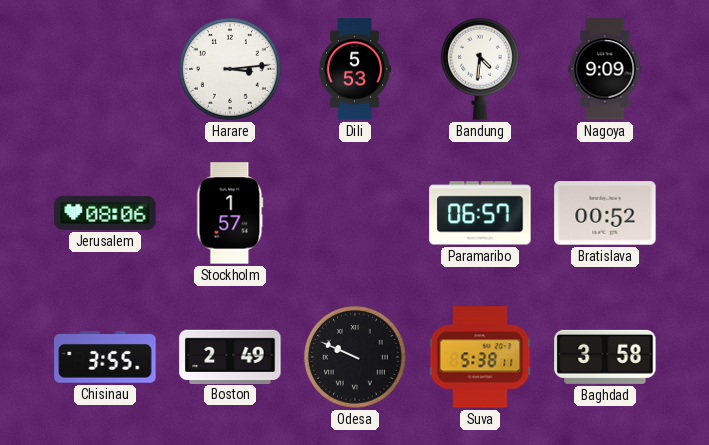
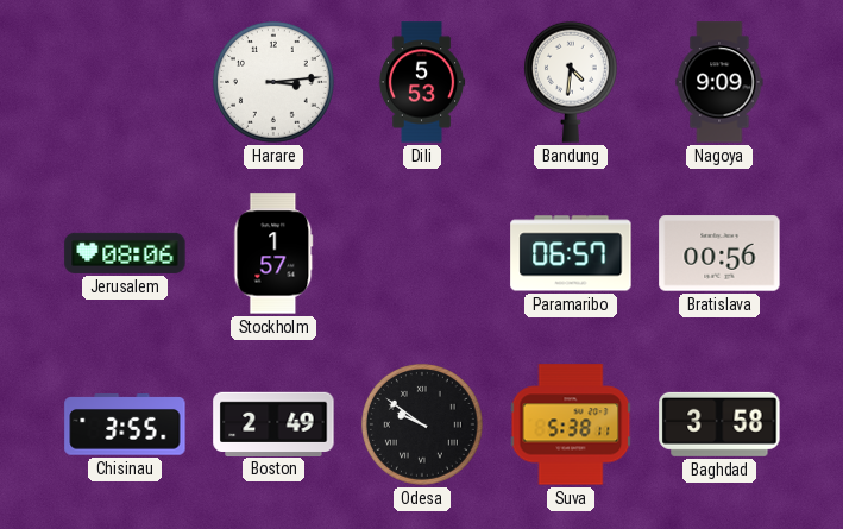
Bratislava: 00:52 -> 00:56 (719, 253)
Odesa: 9:49 -> 9:51 (422, 424)
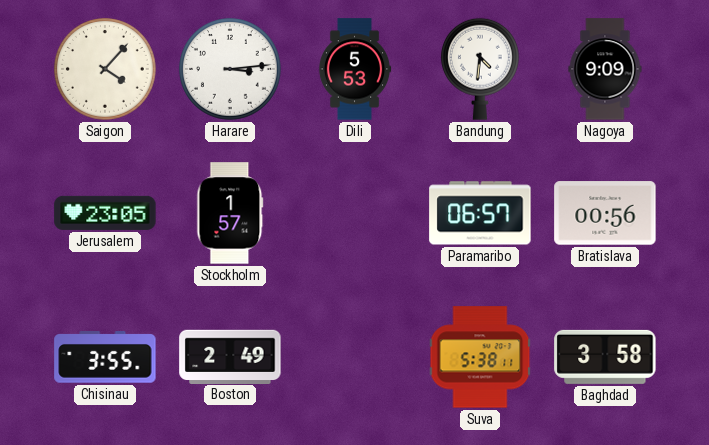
Saigon: none -> 4:07 (105, 69)
Jerusalem: 08:06 -> 23:05 (105, 213)
Odesa: 9:51 -> none (422, 424)
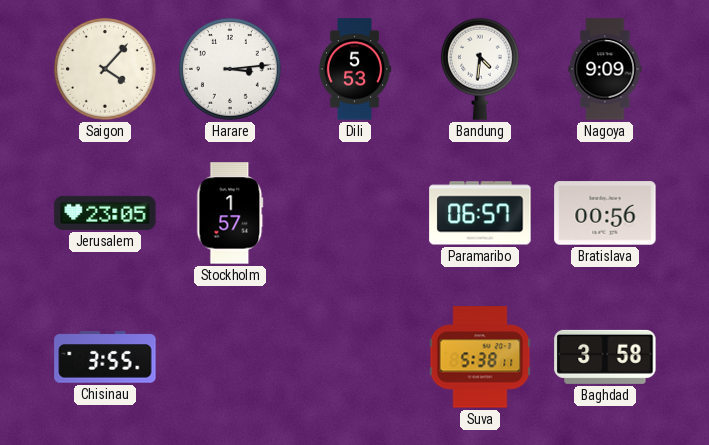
Boston: 2:49 -> none (230, 356)
